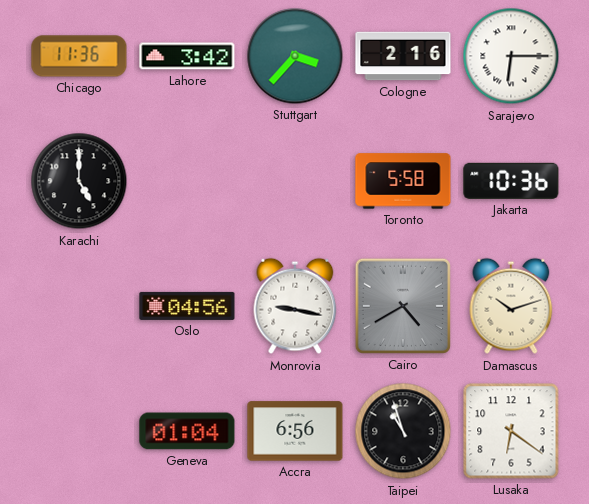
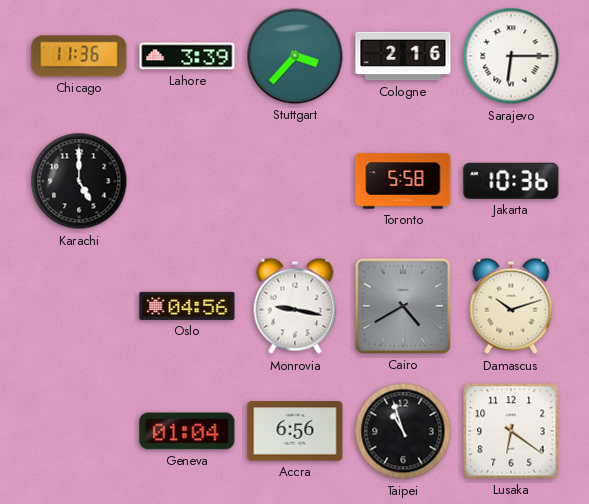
Lahore: 3:42 -> 3:39 (187, 56)
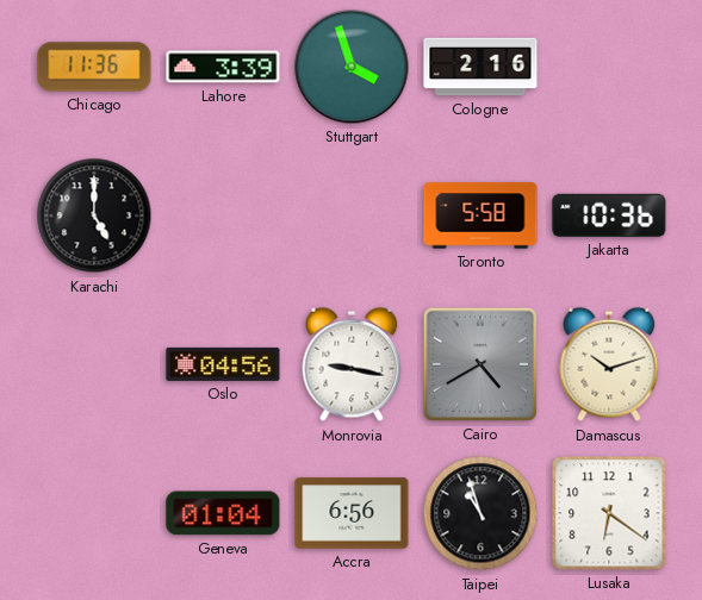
Stuttgart: 3:37 -> 3:57 (352, 67)
Sarajevo: 6:15 -> none (511, 56)
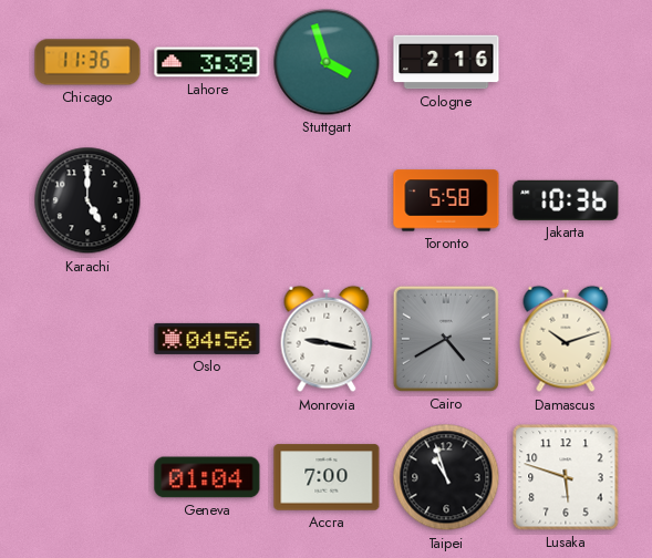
Accra: 6:56 -> 7:00 (327, 477)
Lusaka: 6:21 -> 5:48 (566, 477)
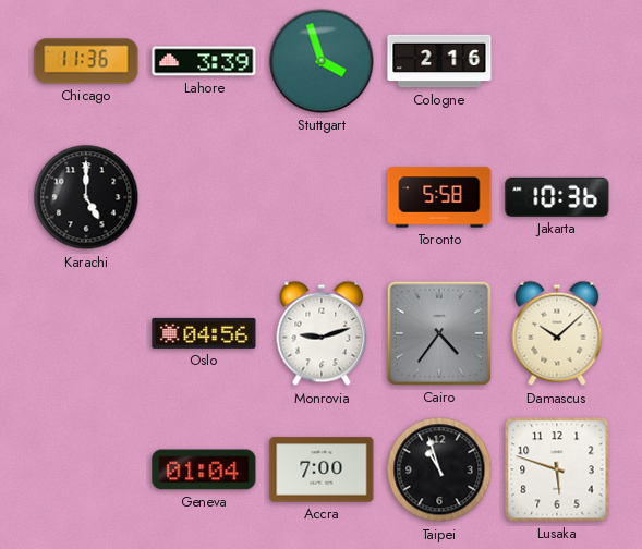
Monrovia: 9:17 -> 9:12 (322, 333)
Cairo: 4:40 -> 4:36 (439, 333)
Damascus: 10:12 -> 10:08 (557, 333)
